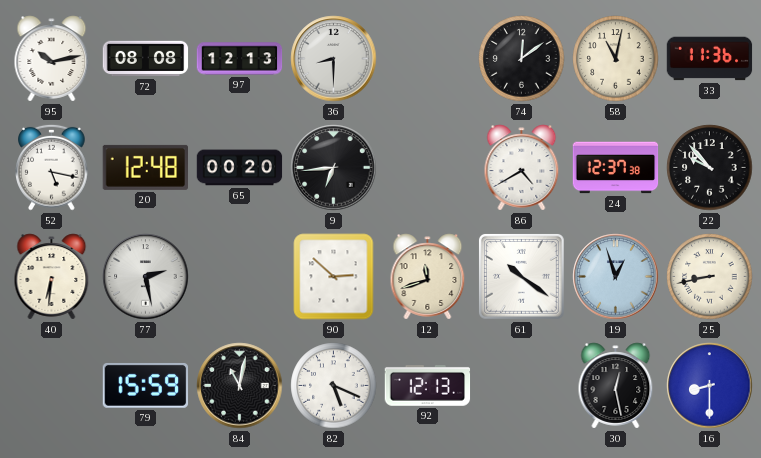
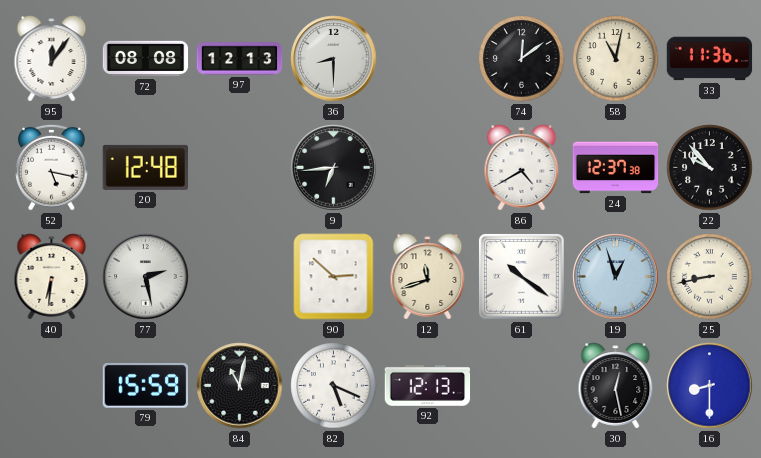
95: 10:13 -> 12:06 (52, 59)
65: 00:20 -> none (240, 168)
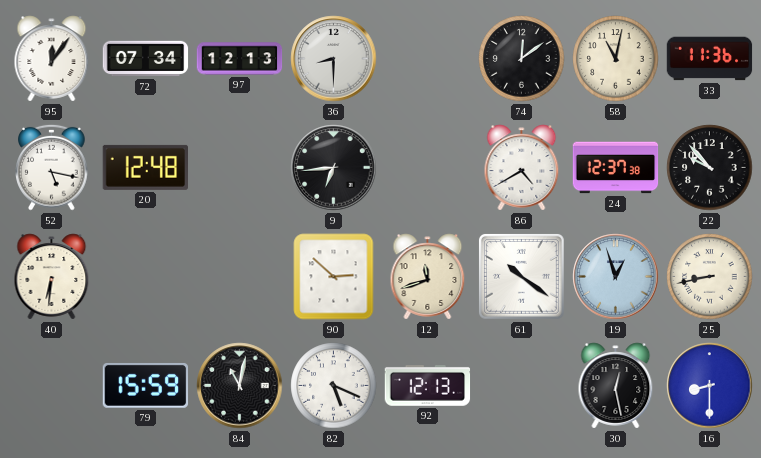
72: 08:08 -> 07:34 (146, 59)
77: 2:28 -> none (146, 277)
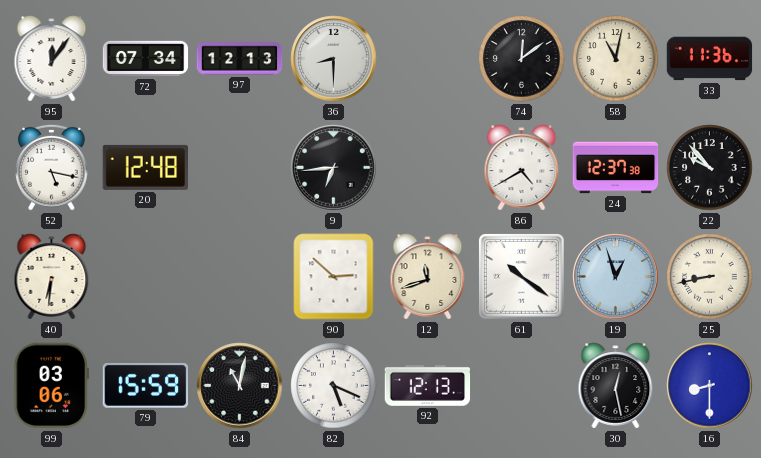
99: none -> 03:06 (52, 386)
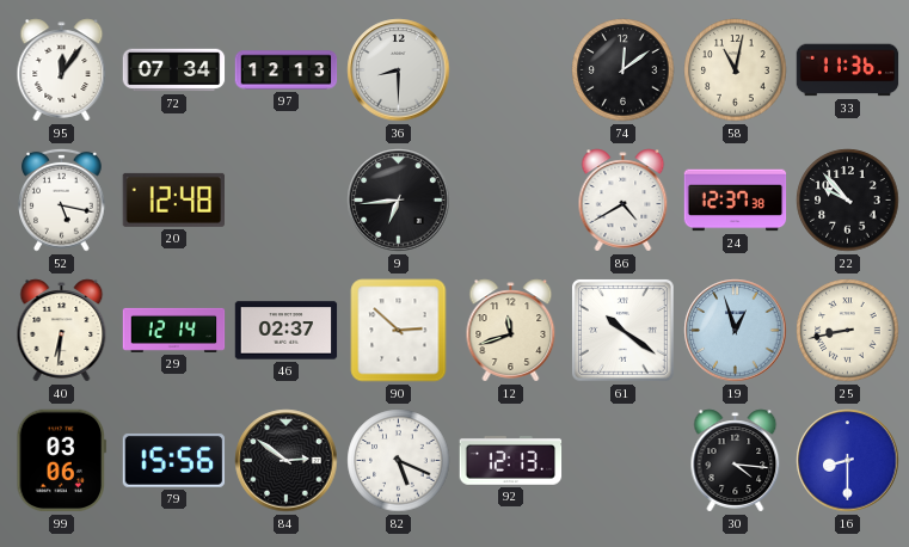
29: none -> 12:14 (174, 330)
46: none -> 02:37 (287, 331)
79: 15:59 -> 15:56 (174, 461)
84: 11:02 -> 2:51 (287, 461)
30: 12:28 -> 4:16 (736, 461)
